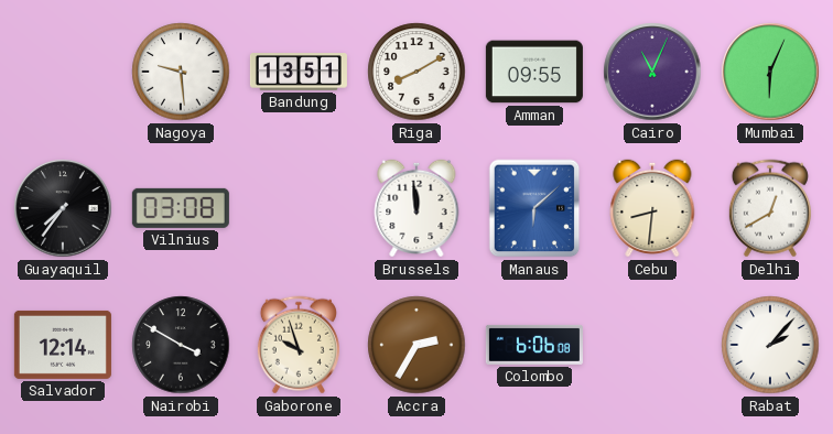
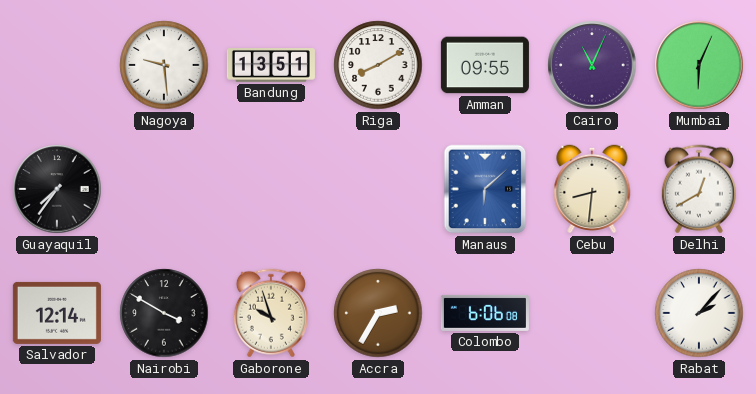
Vilnius: 03:08 -> none (181, 208)
Brussels: 11:59 -> none (416, 208)
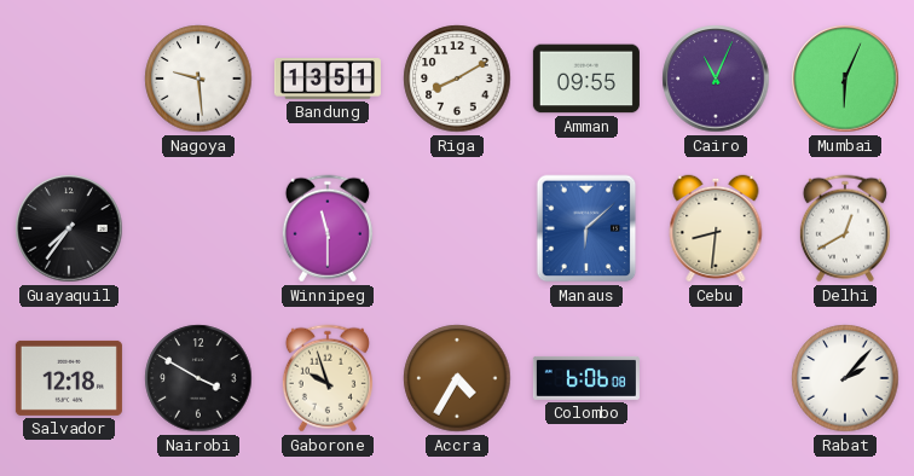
Winnipeg: none -> 11:30 (328, 228)
Salvador: 12:14 -> 12:18 (69, 378)
Accra: 2:35 -> 4:35 (457, 378)
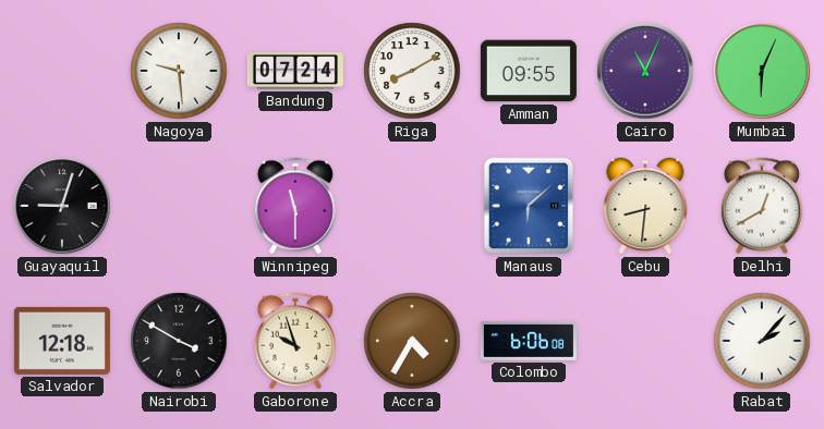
Bandung: 13:51 -> 07:24 (295, 71)
Guayaquil: 7:36 -> 9:03 (62, 206)
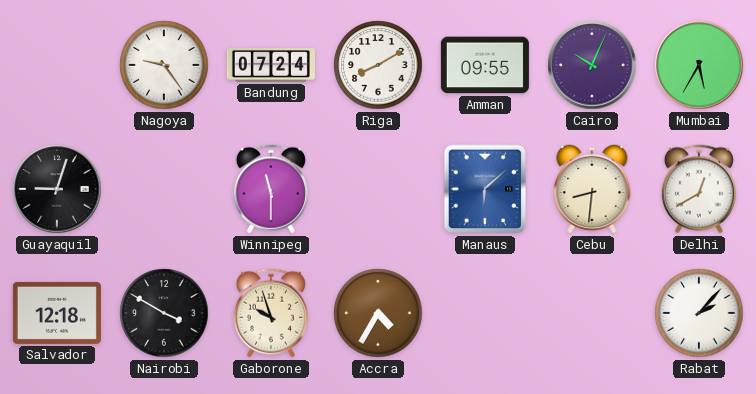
Nagoya: 9:29 -> 9:24 (164, 65)
Cairo: 11:04 -> 10:04 (592, 65)
Mumbai: 6:04 -> 5:35 (699, 65)
Colombo: 6:06 -> none (529, 341)
